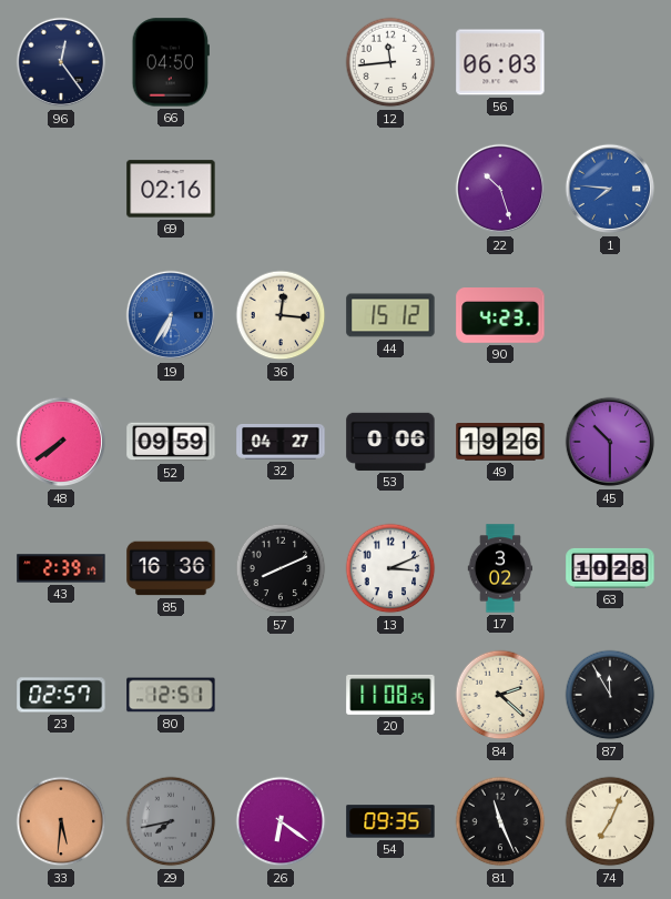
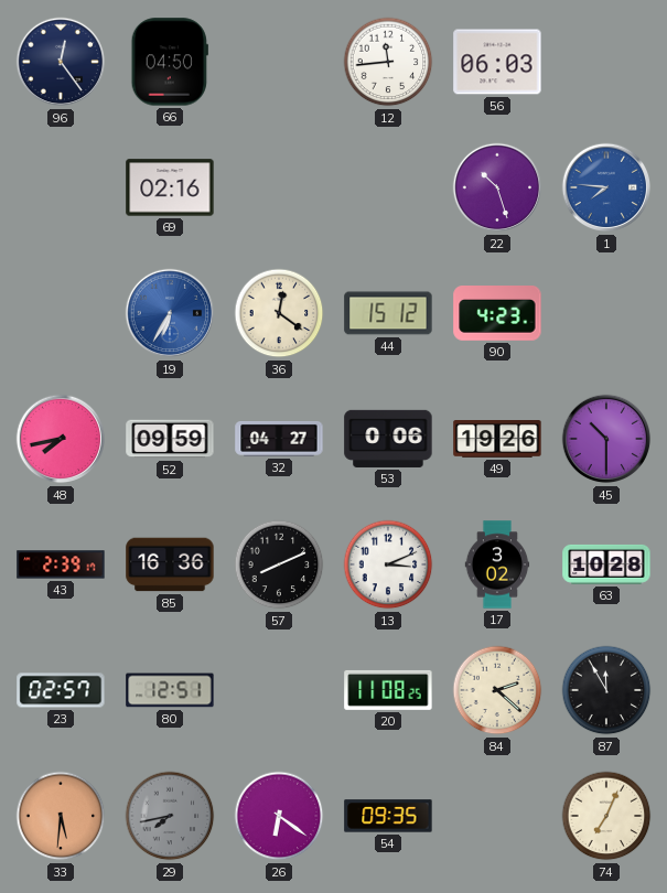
36: 12:16 -> 12:21 (279, 313)
48: 7:39 -> 7:43 (61, 439)
81: 11:26 -> none (500, 821)
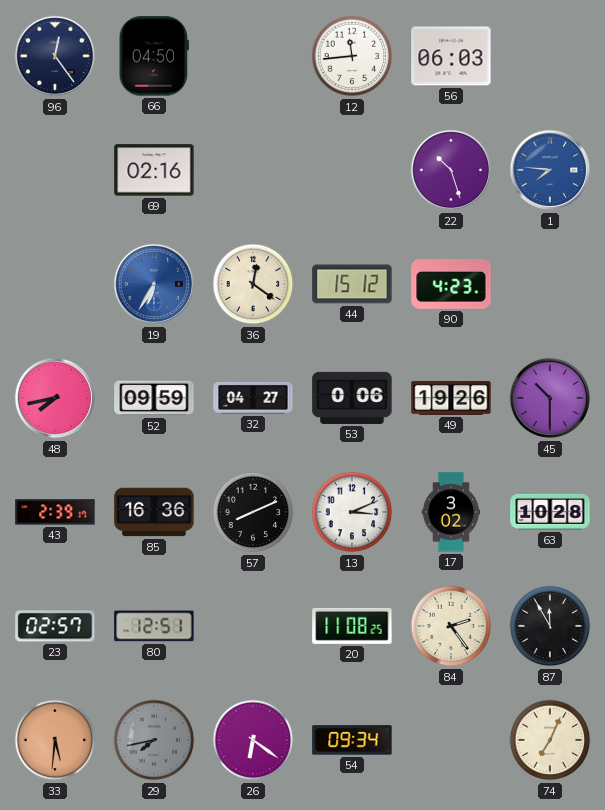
84: 2:22 -> 2:24 (451, 626)
54: 09:35 -> 09:34 (352, 740)
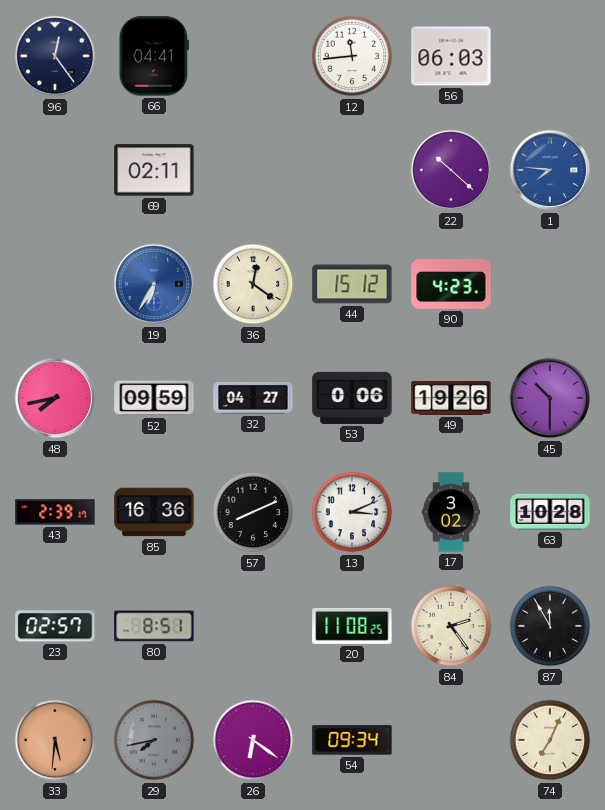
66: 04:50 -> 04:41 (154, 56)
69: 02:16 -> 02:11 (154, 170)
22: 10:27 -> 10:22 (451, 170)
80: 12:51 -> 8:51 (154, 626)
